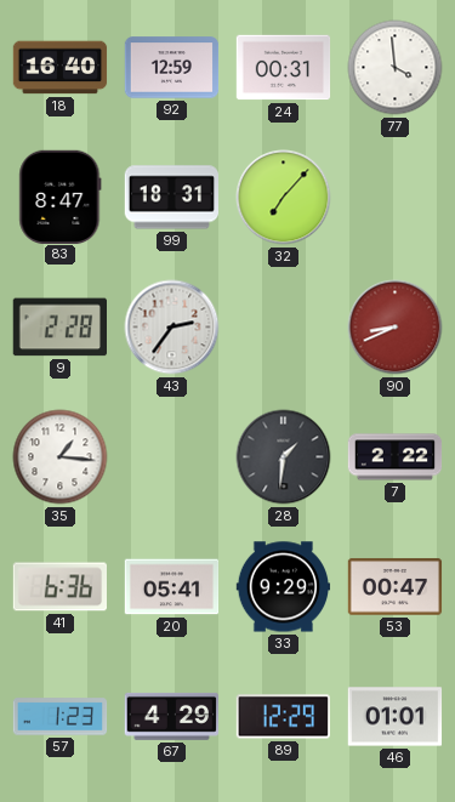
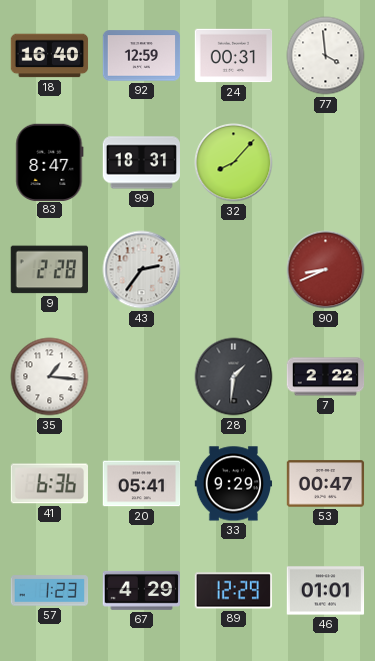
32: 7:07 -> 8:07 (234, 163)
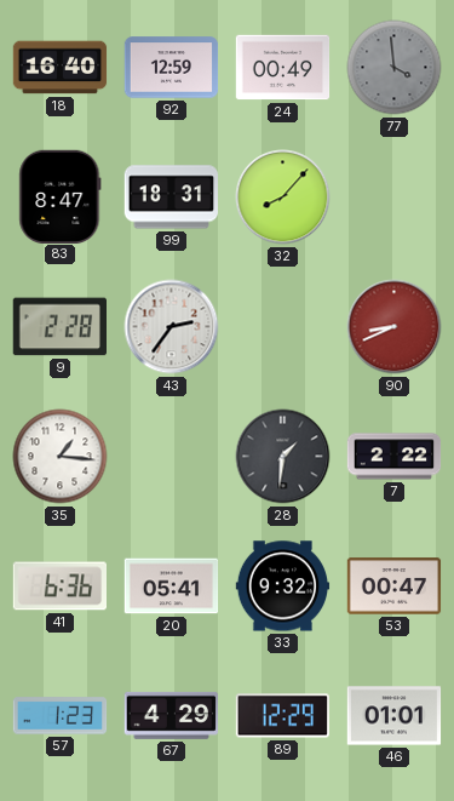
24: 00:31 -> 00:49 (283, 68)
77 dial: white -> grey (395, 68)
33: 9:29 -> 9:32 (283, 587)
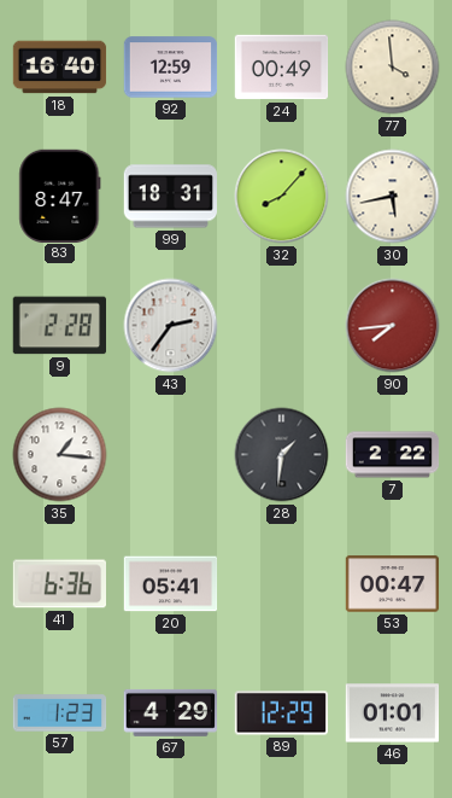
77 dial: grey -> cream (393, 68)
30: none -> 5:43 (393, 197)
90: 8:41 -> 7:44 (393, 326)
33: 9:32 -> none (283, 587)
